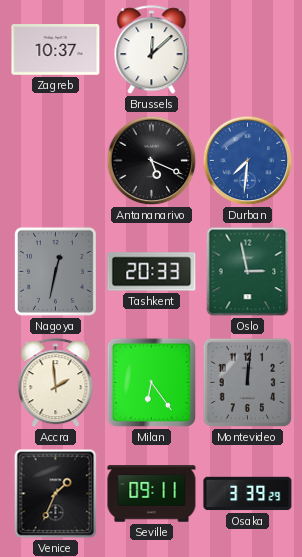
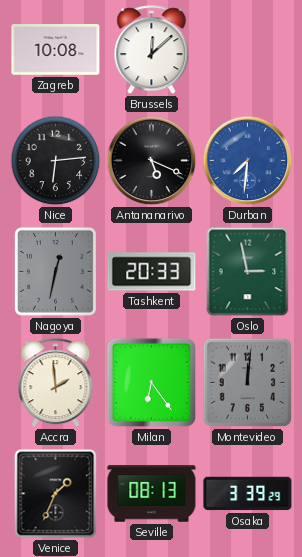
Zagreb: 10:37 -> 10:08 (56, 50)
Nice: none -> 6:14 (56, 161)
Seville: 09:11 -> 08:13 (152, 494)
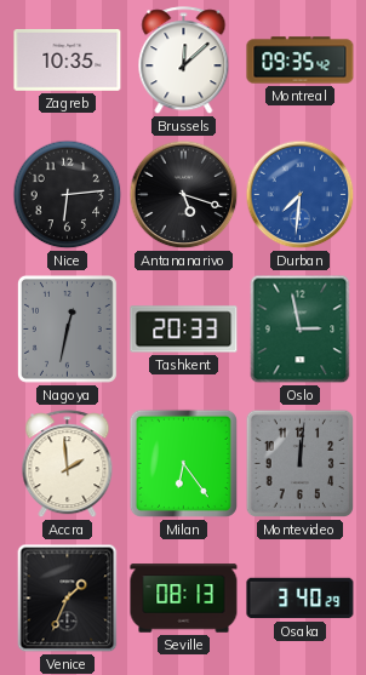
Zagreb: 10:08 -> 10:35 (68, 61)
Montreal: none -> 09:35 (301, 61)
Antananarivo: 5:19 -> 5:18 (184, 195)
Osaka: 3:39 -> 3:40 (301, 599)
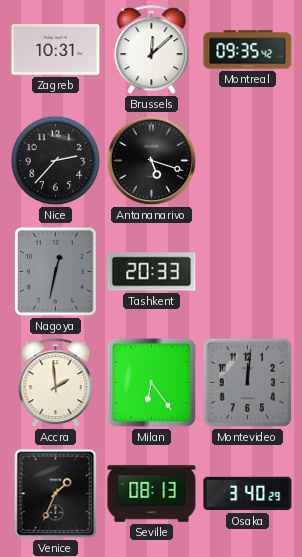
Zagreb: 10:35 -> 10:31 (56, 50)
Nice: 6:14 -> 2:37 (56, 161)
Durban: 7:31 -> none (301, 195)
Oslo: 2:58 -> none (301, 330)
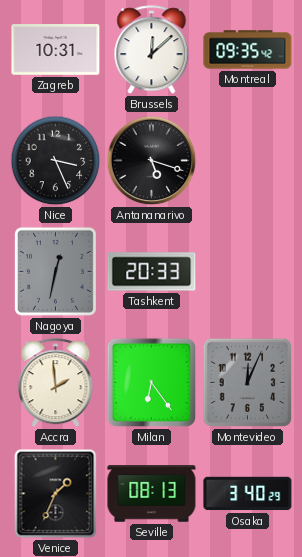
Nice: 2:37 -> 3:26 (56, 161)
Montevideo: 12:01 -> 12:04 (248, 383)
